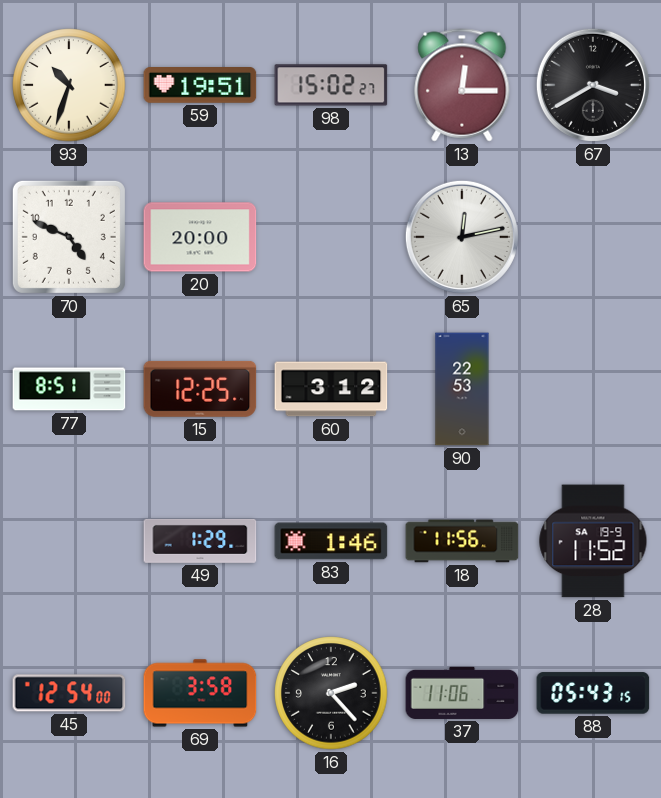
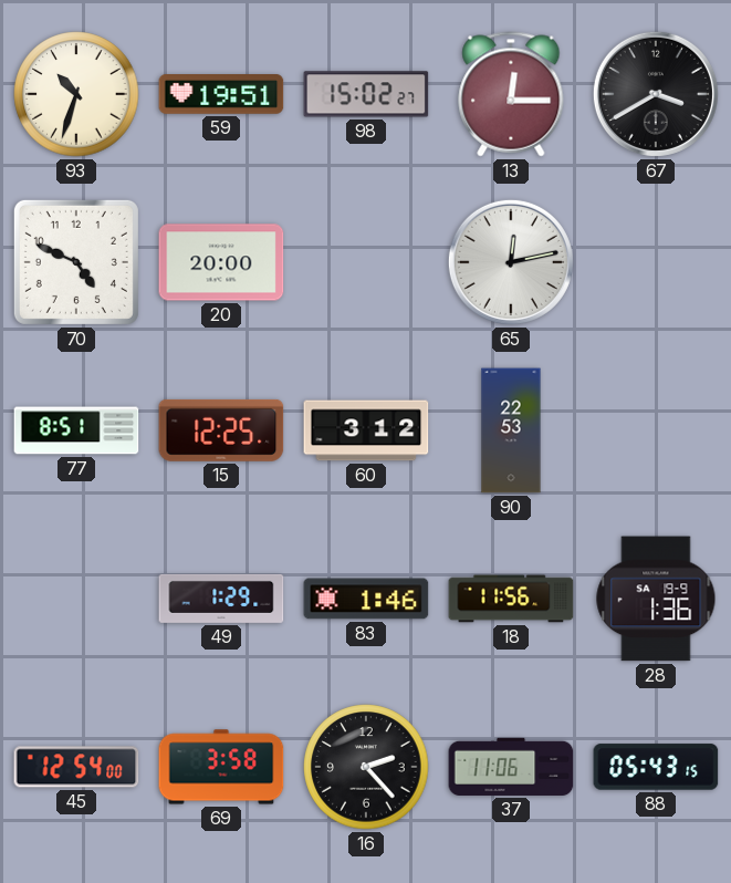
28: 11:52 -> 1:36 (656, 599)
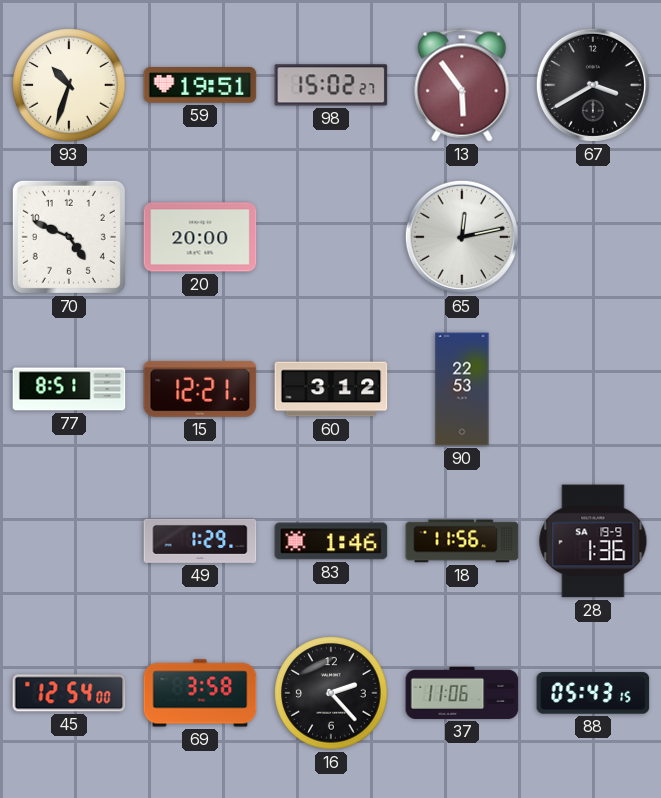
13: 12:15 -> 5:54 (462, 85)
15: 12:25 -> 12:21 (200, 389)
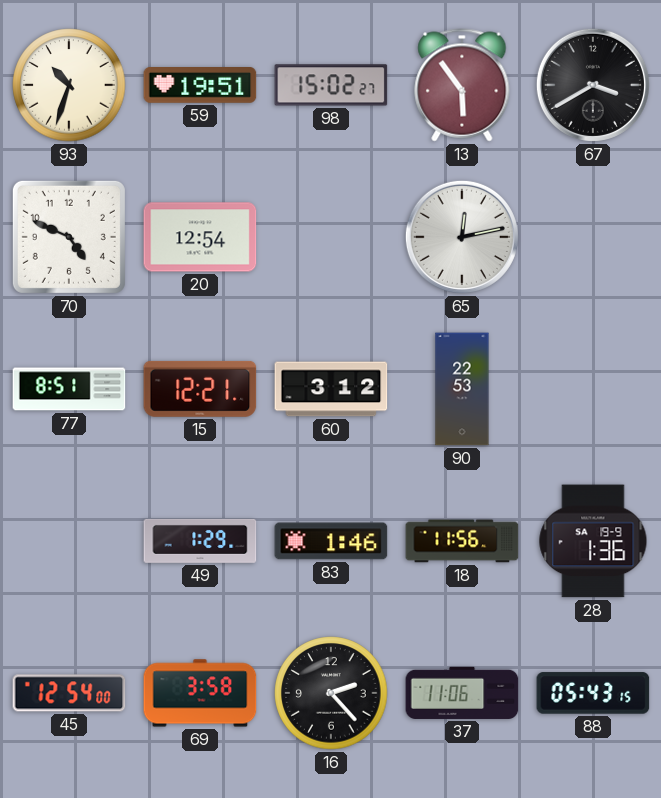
20: 20:00 -> 12:54 (200, 237)
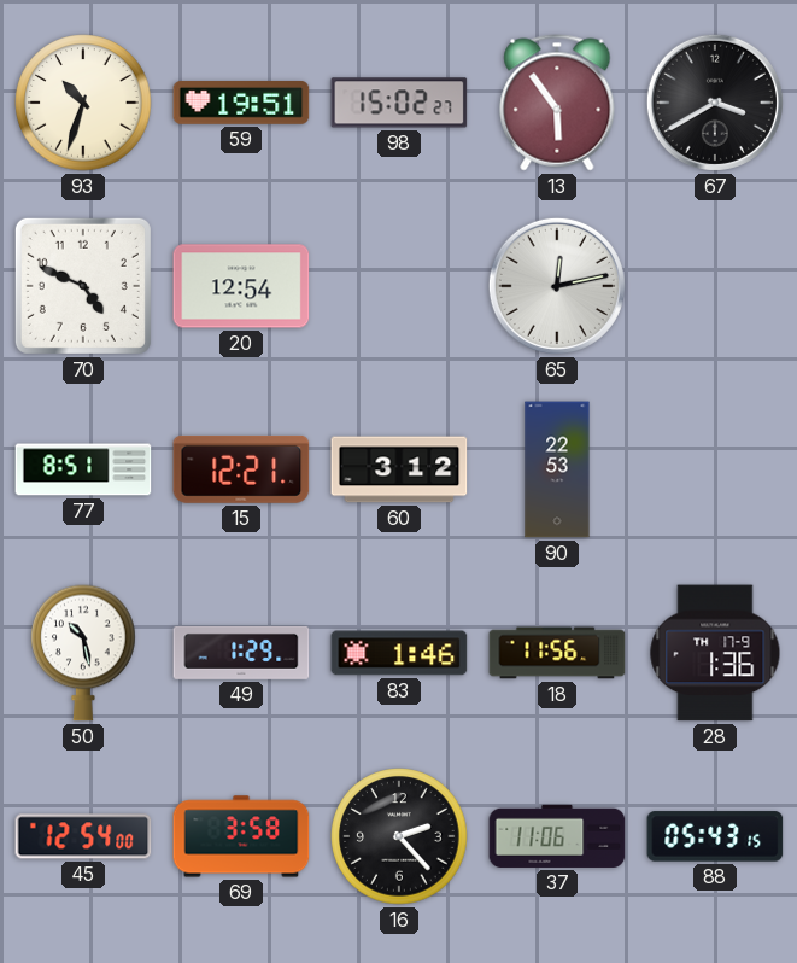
50: none -> 10:28 (83, 653)
28 date: SA 19-9 -> TH 17-9 (715, 653)
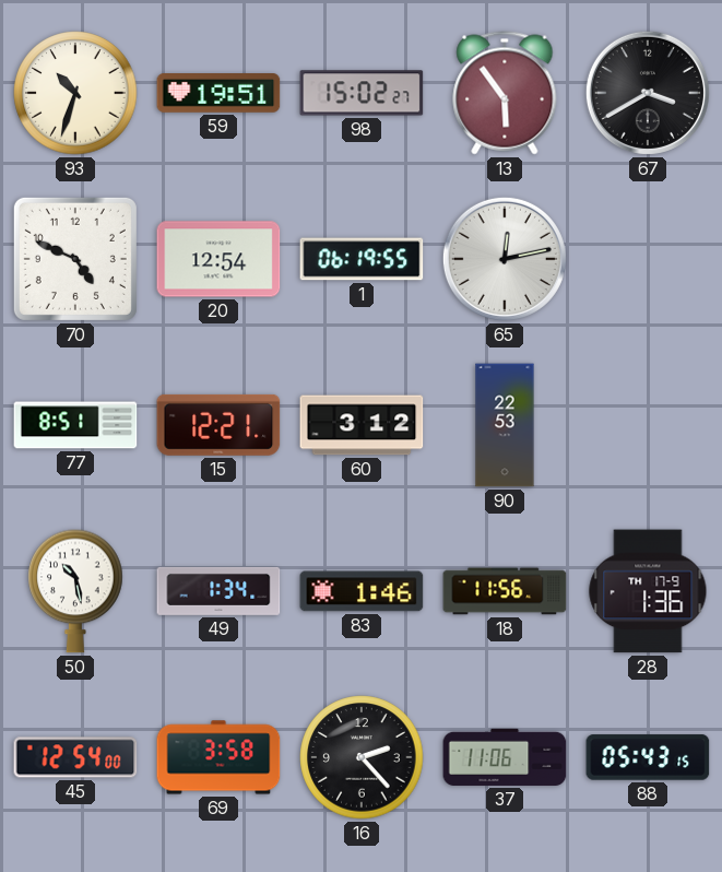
1: none -> 06:19 (362, 259)
49: 1:29 -> 1:34 (218, 591)
